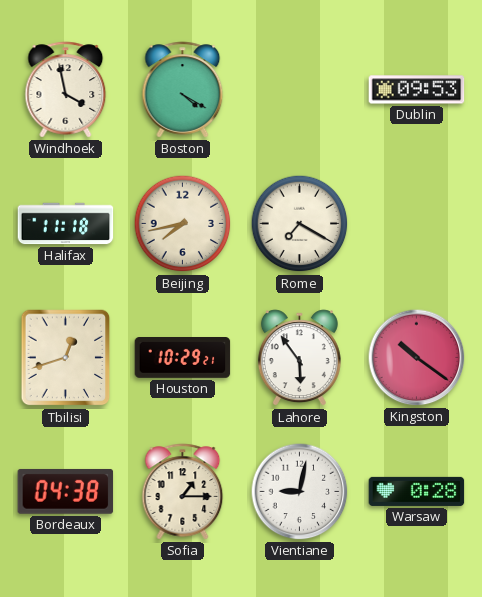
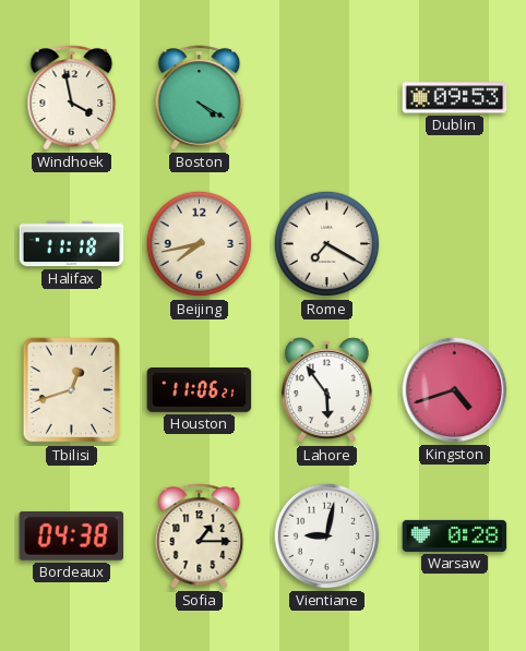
Houston: 10:29 -> 11:06 (200, 390)
Kingston: 10:21 -> 4:42 (455, 390)
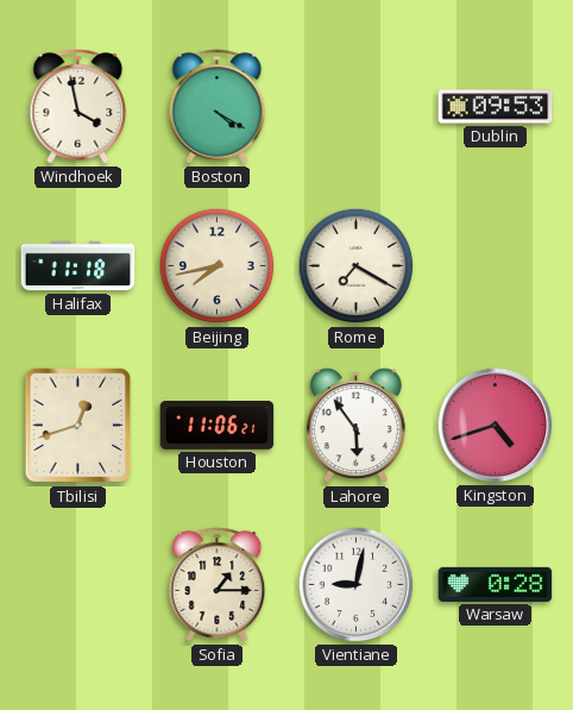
Bordeaux: 04:38 -> none (72, 535)
